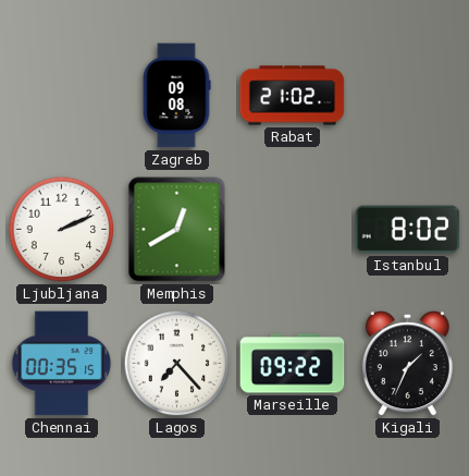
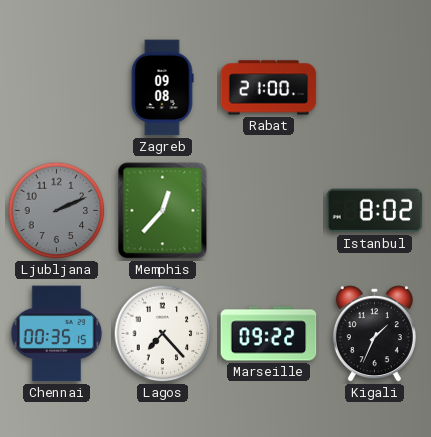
Rabat: 21:02 -> 21:00 (269, 88)
Ljubljana dial: white -> grey (57, 211)
Memphis: 12:40 -> 12:37 (163, 211)
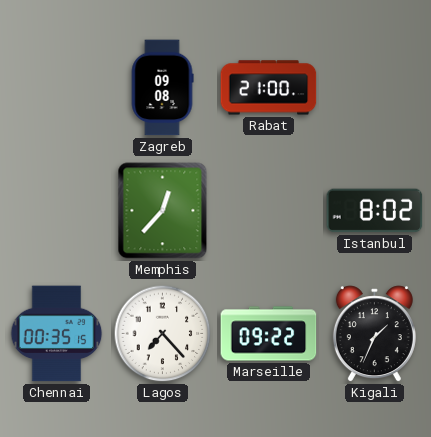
Ljubljana: 2:11 -> none (57, 211)
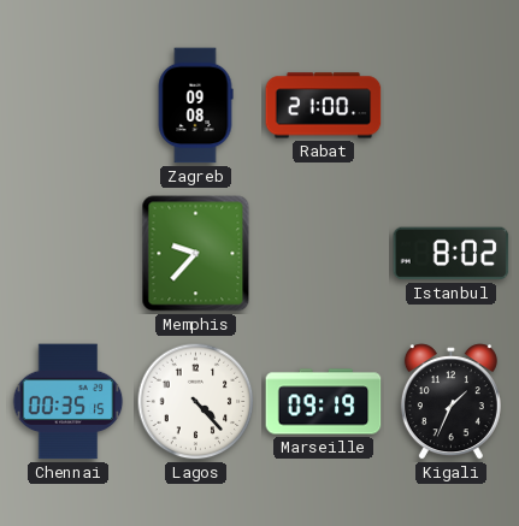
Memphis: 12:37 -> 9:37 (196, 254)
Lagos: 7:23 -> 4:23 (196, 402)
Marseille: 09:22 -> 09:19 (324, 402)
